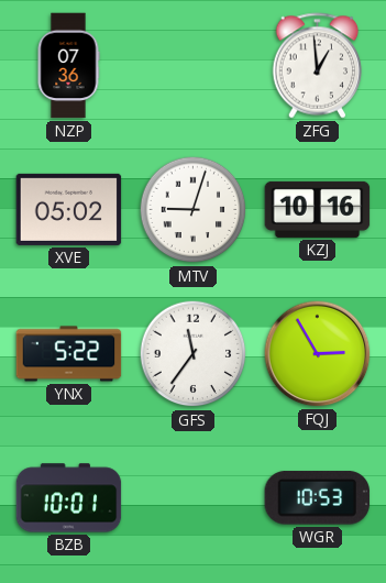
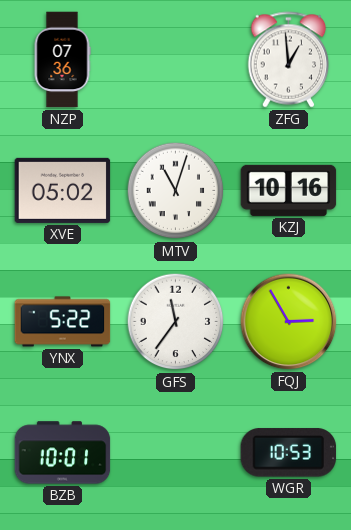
MTV: 9:03 -> 11:03 (176, 191)
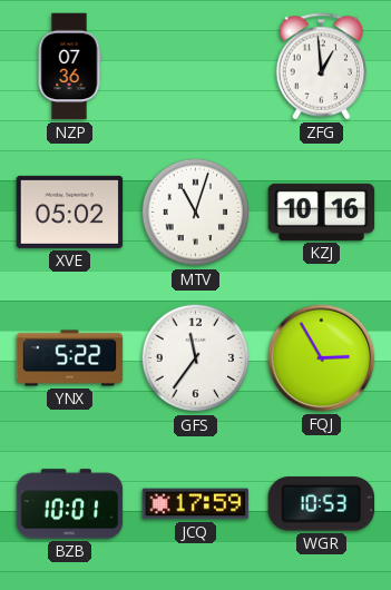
JCQ: none -> 17:59 (196, 504)
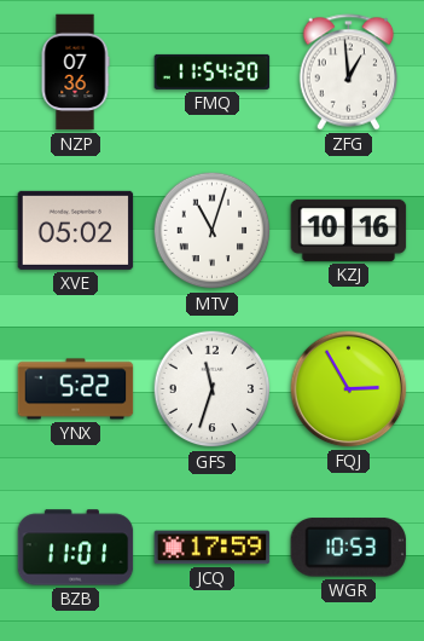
FMQ: none -> 11:54 (213, 71)
GFS: 11:36 -> 11:33 (213, 389)
BZB: 10:01 -> 11:01 (76, 548)
